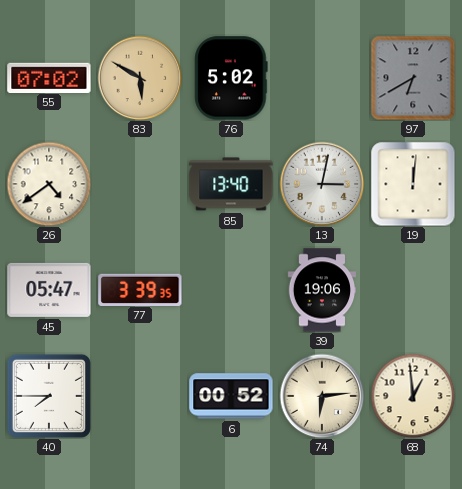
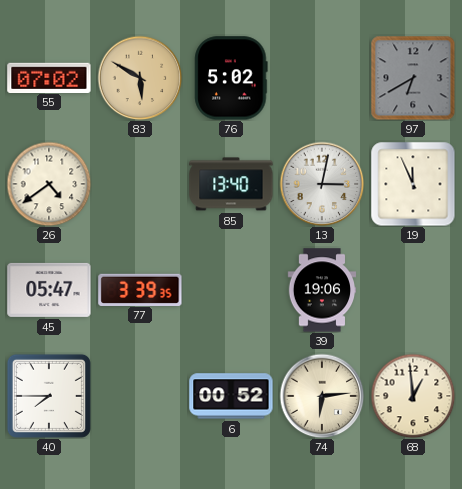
19: 12:01 -> 11:56 (413, 184)
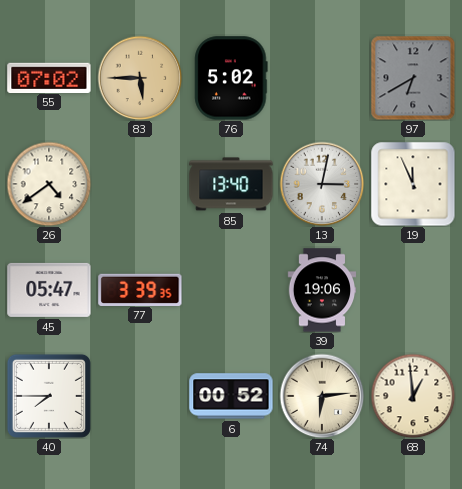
83: 5:50 -> 5:45 (140, 78)
